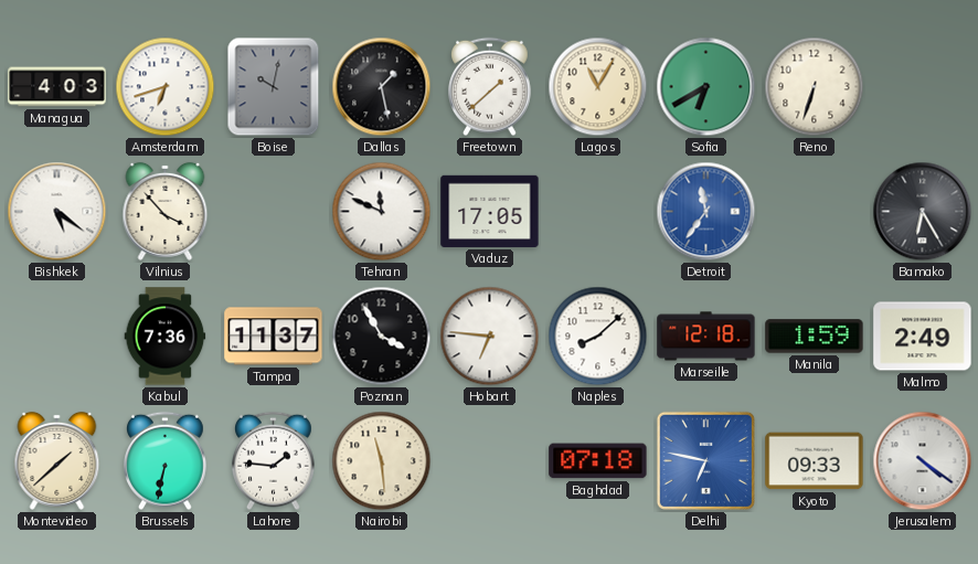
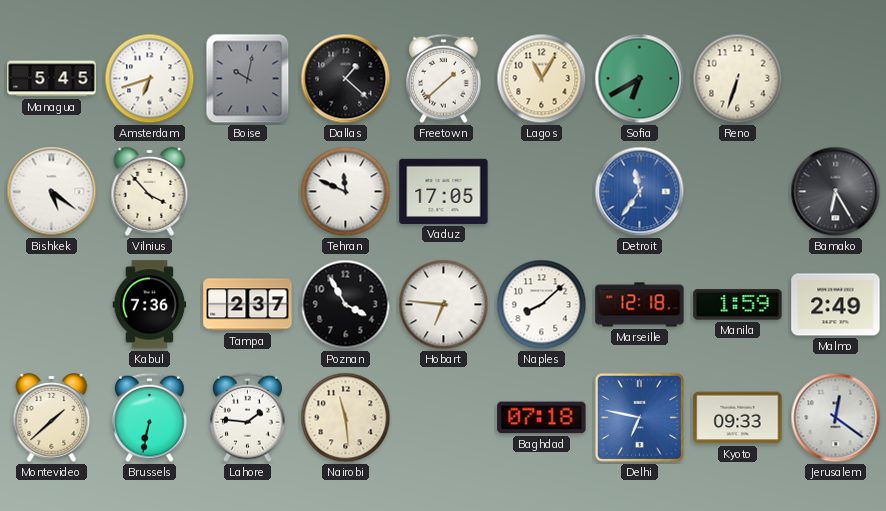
Managua: 4:03 -> 5:45 (52, 79)
Dallas: 1:28 -> 1:22 (346, 79)
Tampa: 11:37 -> 2:37 (248, 305)
Jerusalem: 4:21 -> 12:21 (836, 418)
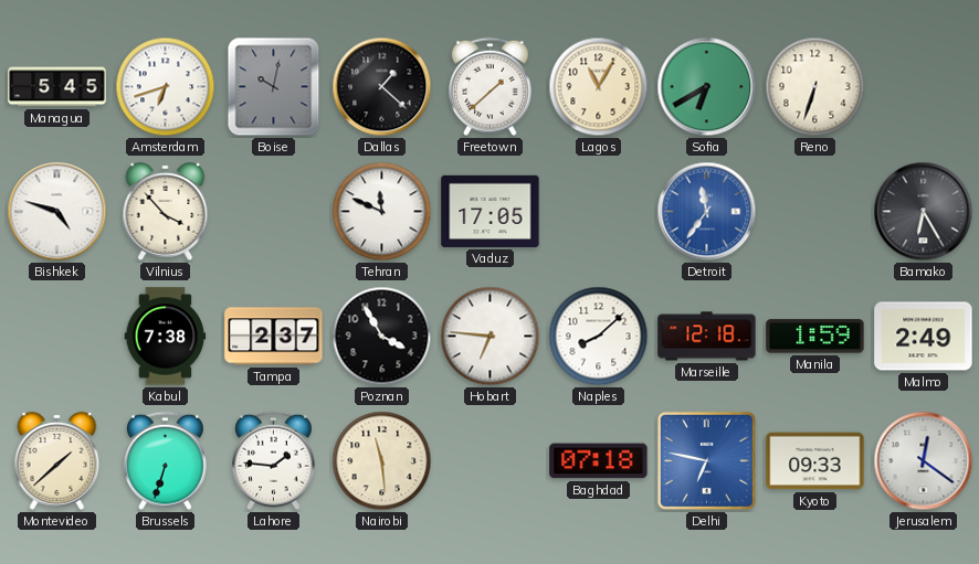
Bishkek: 5:21 -> 4:48 (57, 212)
Kabul: 7:36 -> 7:38 (166, 337)
Brussels: 6:32 -> 6:33 (166, 461)
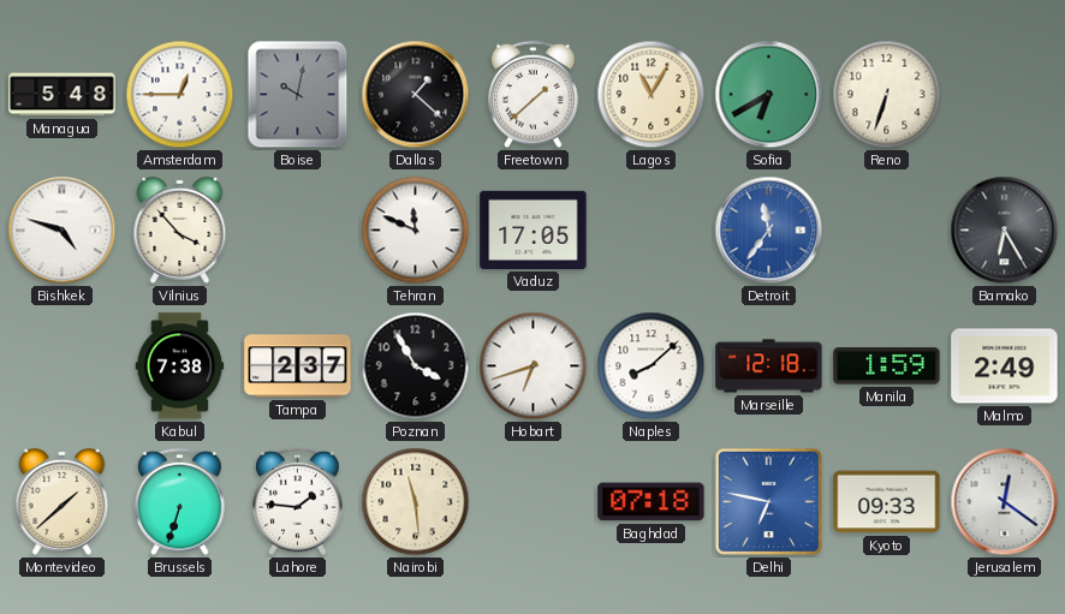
Managua: 5:45 -> 5:48 (63, 95)
Amsterdam: 6:42 -> 12:45 (180, 95)
Hobart: 6:46 -> 6:42 (534, 366)
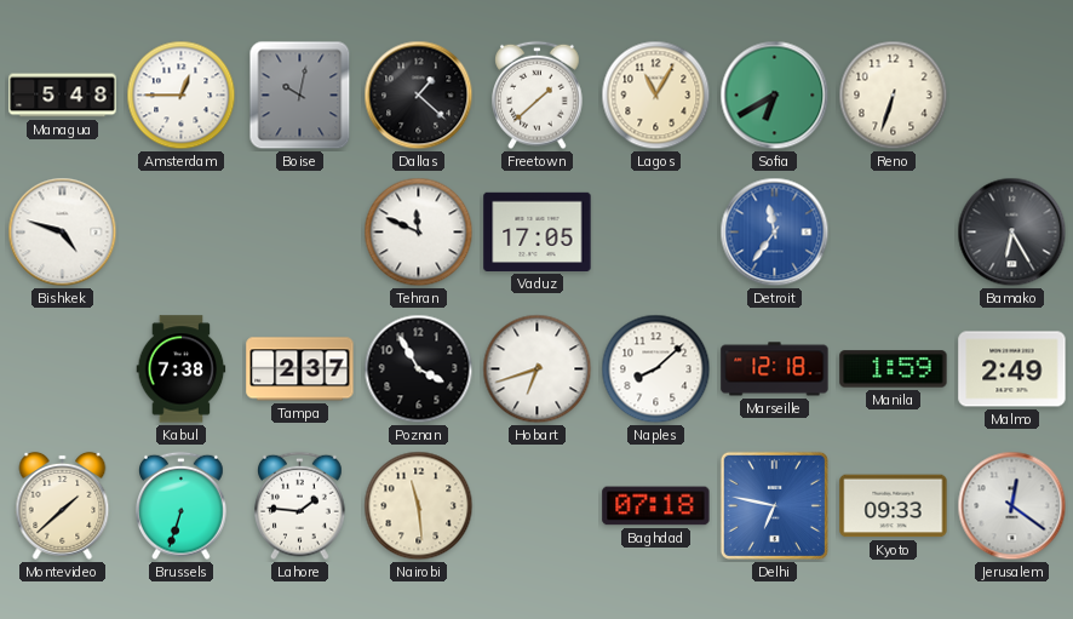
Vilnius: 3:53 -> none (180, 229)
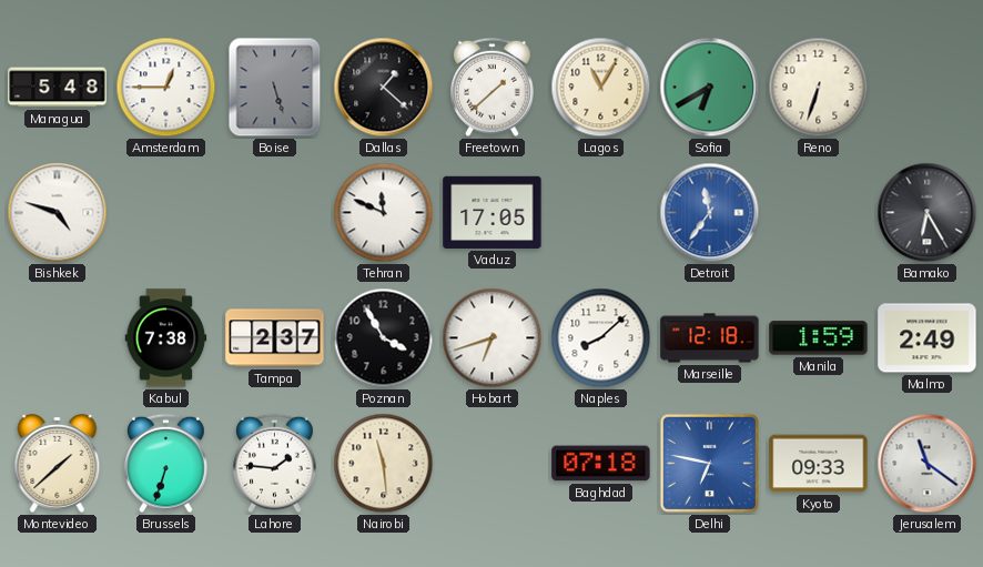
Boise: 10:02 -> 5:27 (275, 88)
Jerusalem: 12:21 -> 11:21 (928, 464)
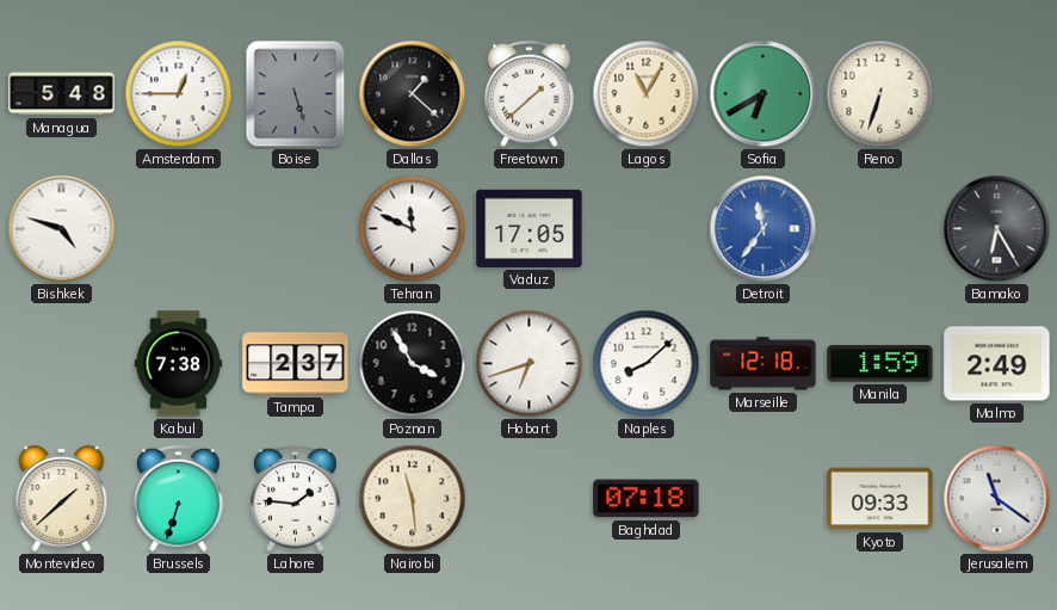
Delhi: 6:47 -> none (709, 463)
